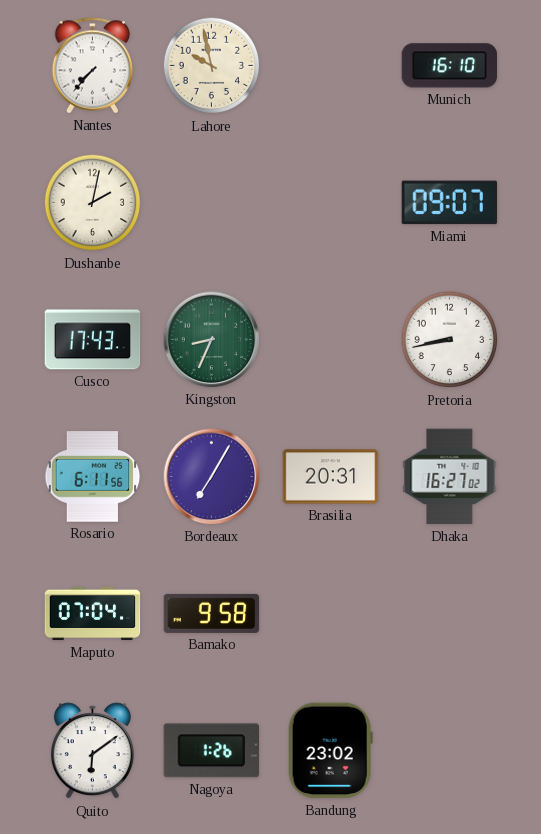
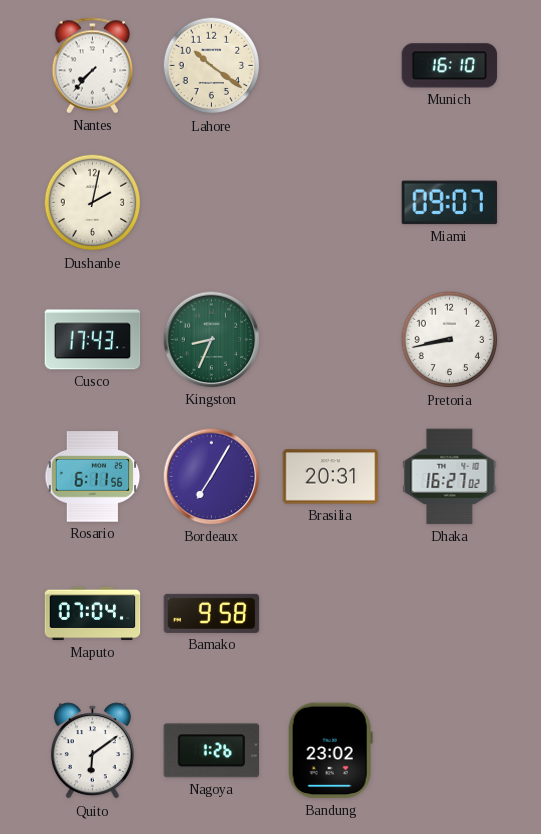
Lahore: 9:58 -> 10:21 (212, 66)
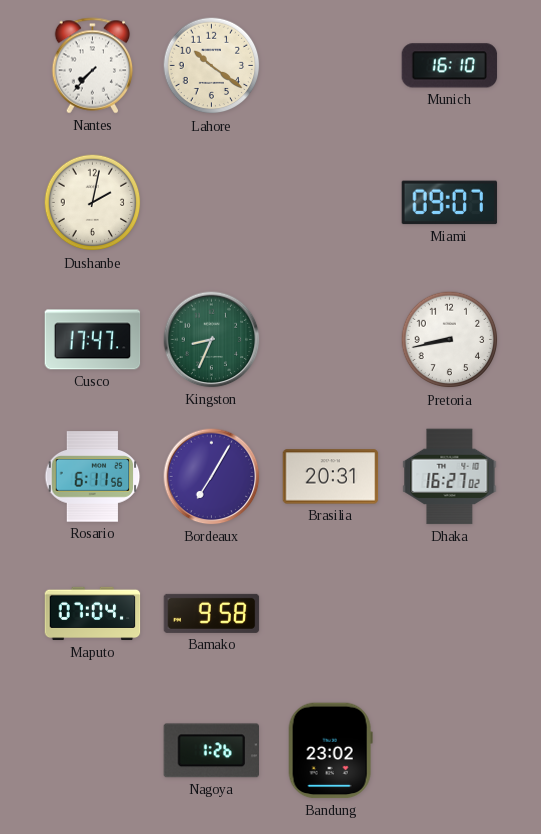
Cusco: 17:43 -> 17:47 (93, 340)
Quito: 6:09 -> none (92, 751)
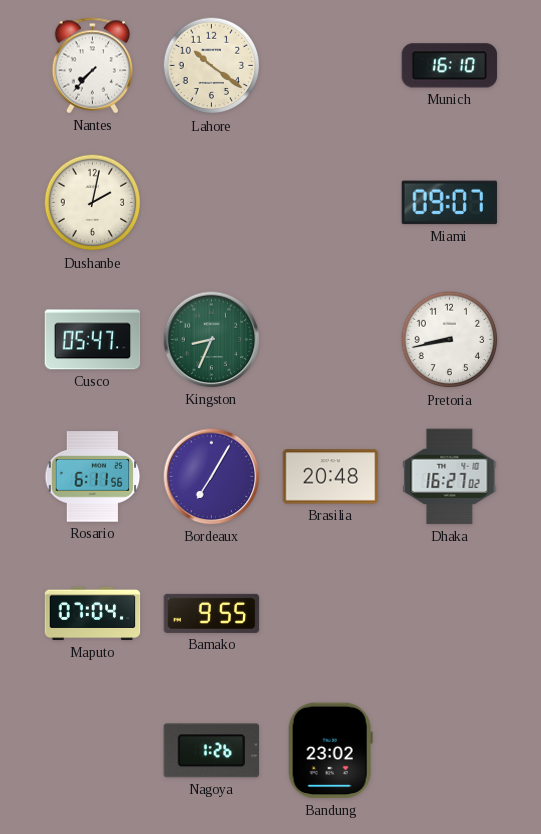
Cusco: 17:47 -> 05:47 (93, 340)
Brasilia: 20:31 -> 20:48 (331, 477)
Bamako: 9:58 -> 9:55 (212, 613)
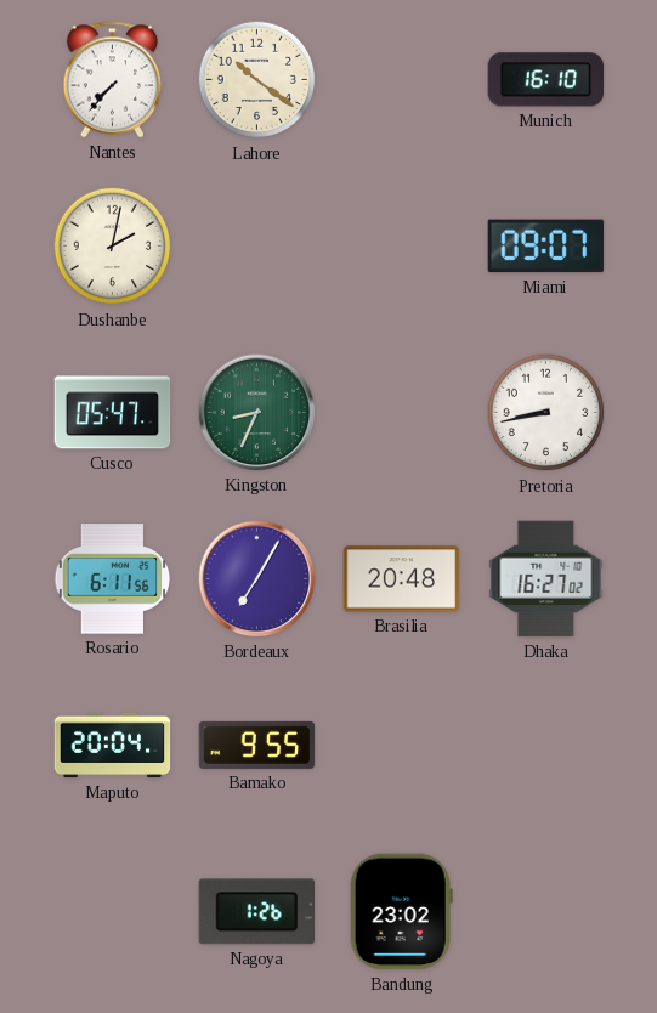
Maputo: 07:04 -> 20:04 (113, 746)
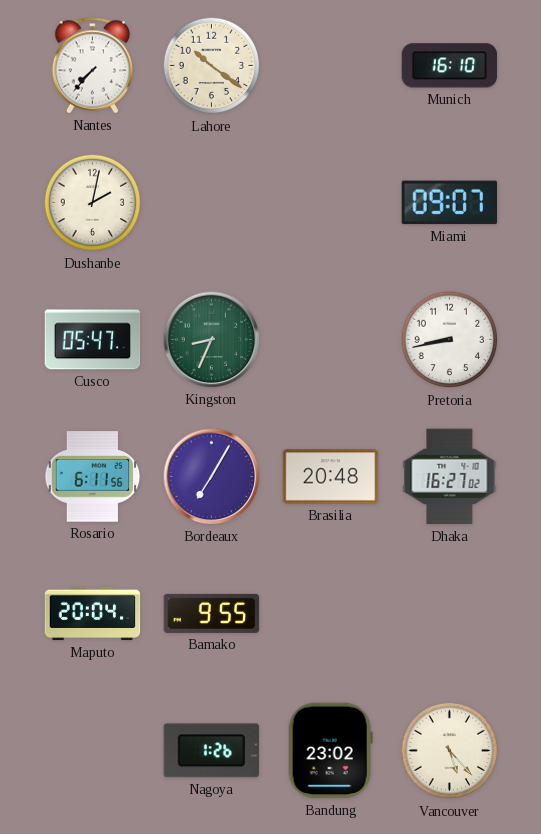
Vancouver: none -> 5:23 (450, 751)
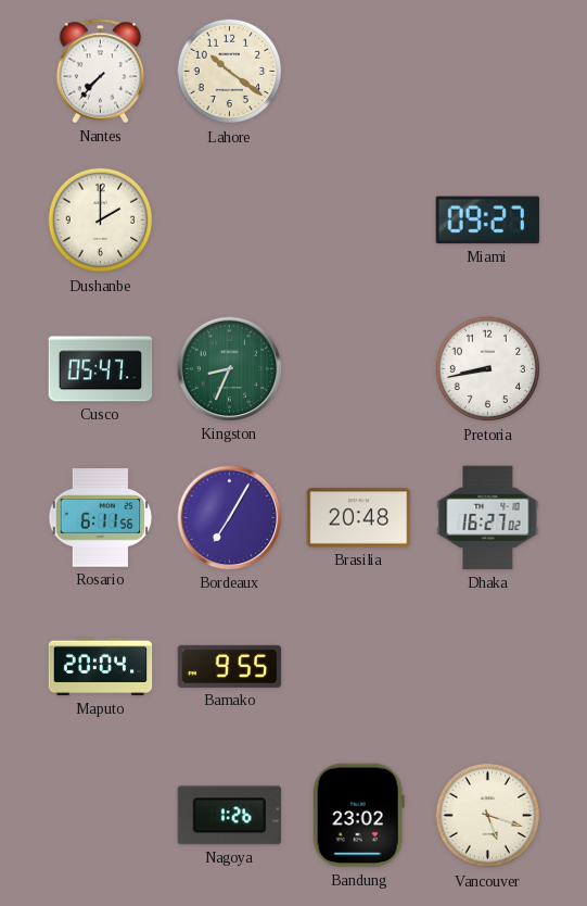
Munich: 16:10 -> none (450, 66)
Dushanbe: 2:02 -> 2:00 (101, 221)
Miami: 09:07 -> 09:27 (488, 221)
Vancouver: 5:23 -> 5:18 (488, 816)
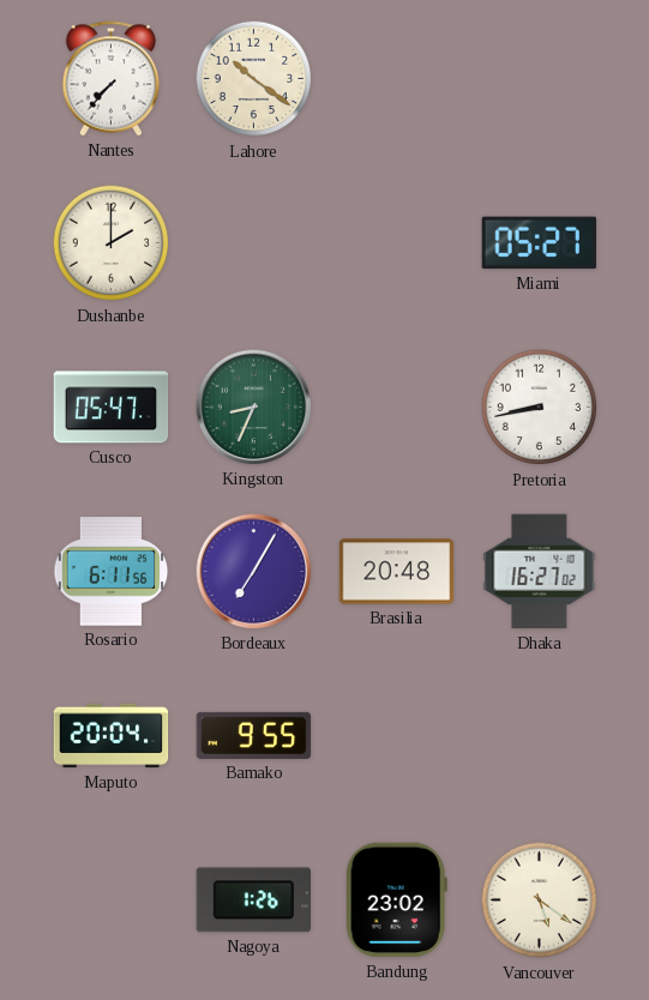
Miami: 09:27 -> 05:27 (540, 243)
Vancouver: 5:18 -> 5:21 (540, 900)
